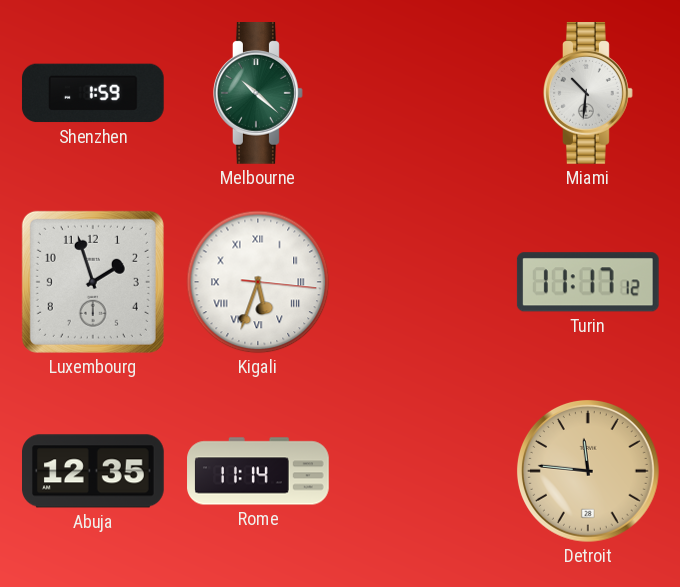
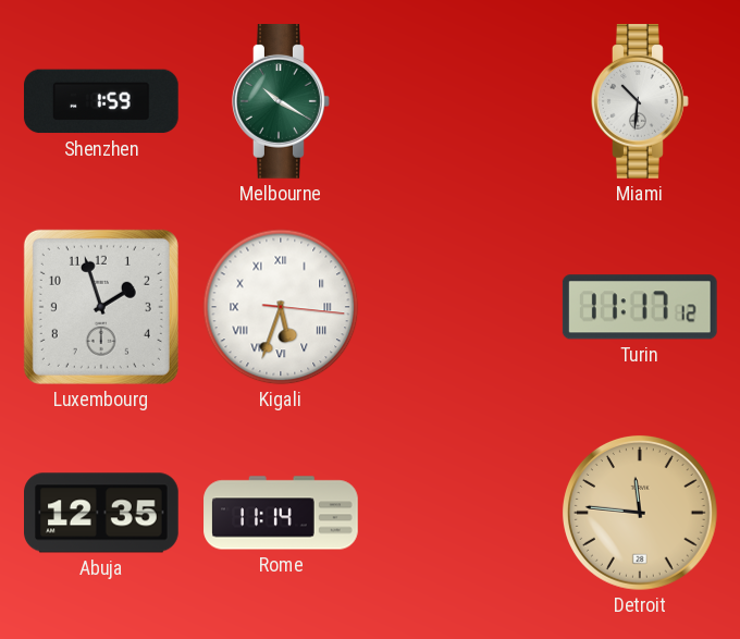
Melbourne: 10:22 -> 10:20 (282, 102)
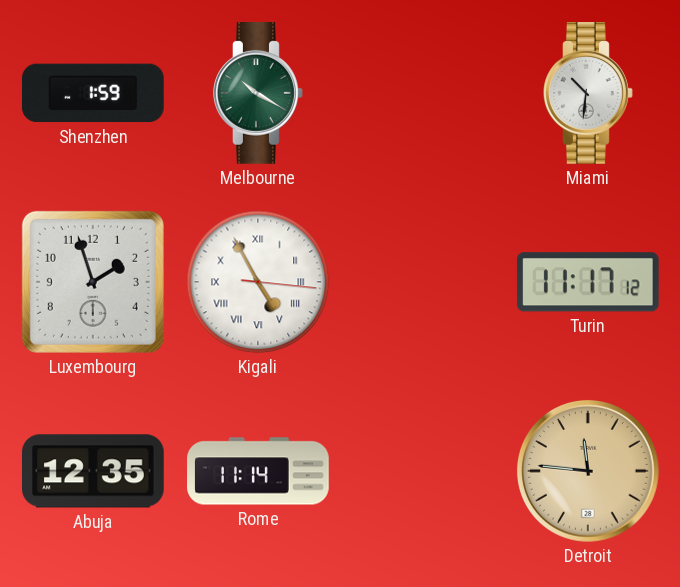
Kigali: 5:33 -> 4:55 (258, 282)
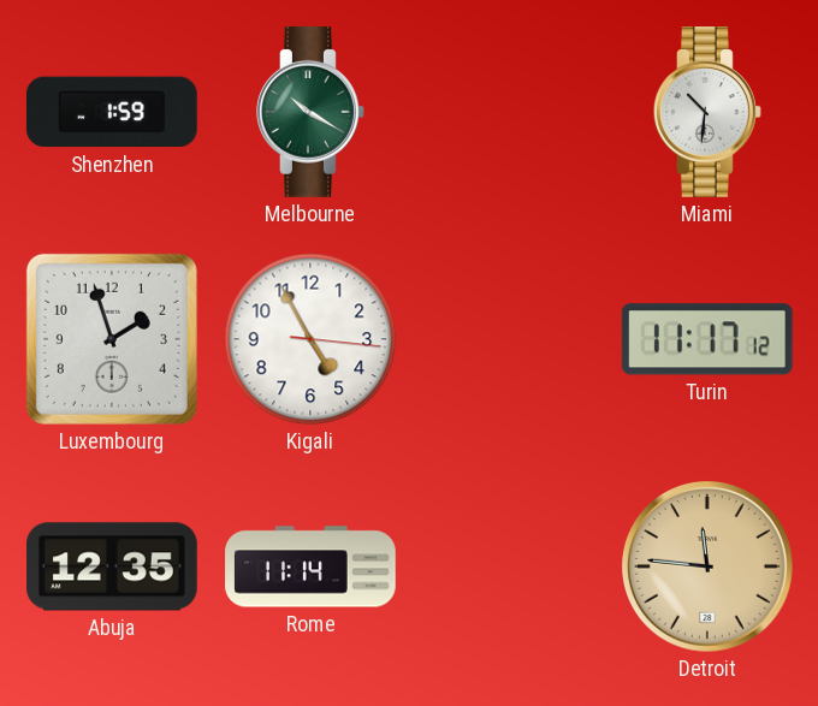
Kigali numerals: Roman -> Arabic (310, 339)
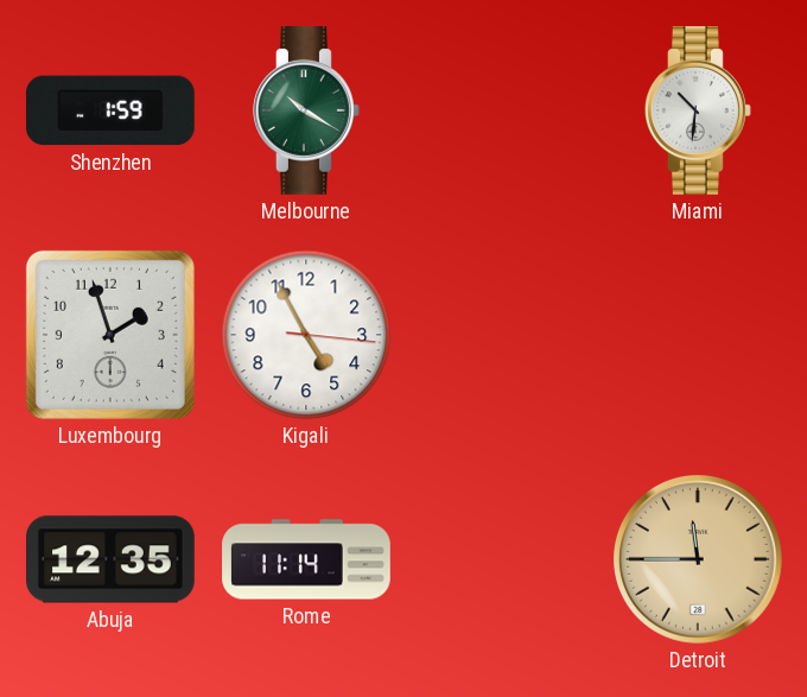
Turin: 11:17 -> none (707, 339)
Detroit: 11:46 -> 11:45 (698, 559)
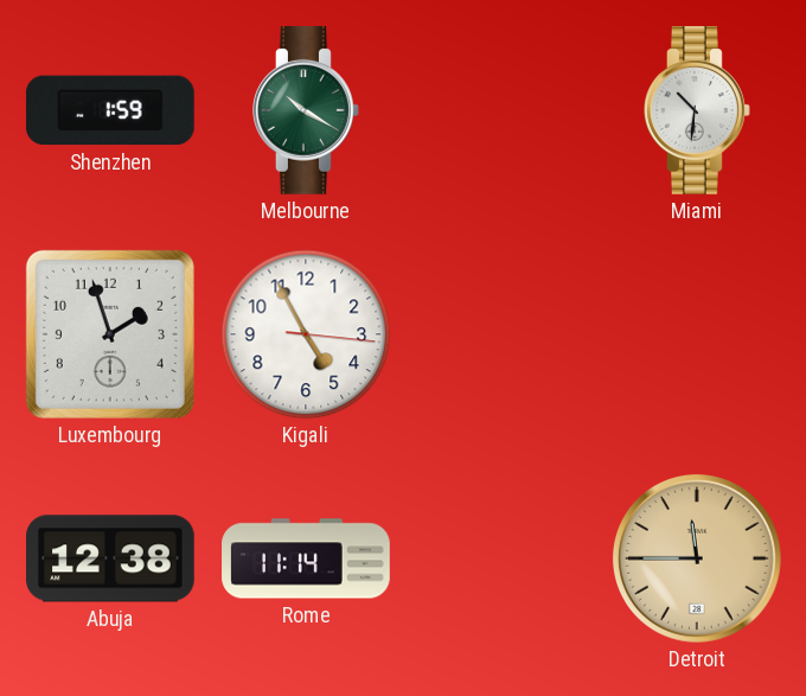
Abuja: 12:35 -> 12:38 (111, 558)
